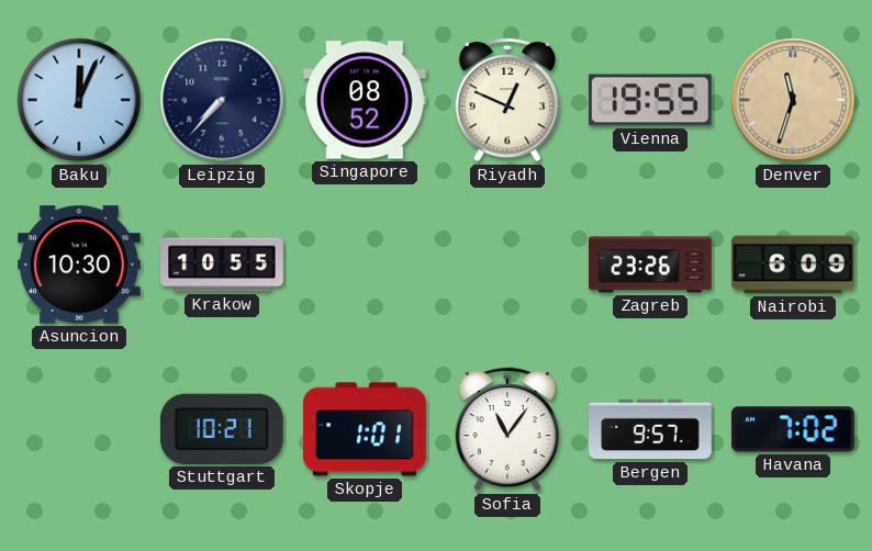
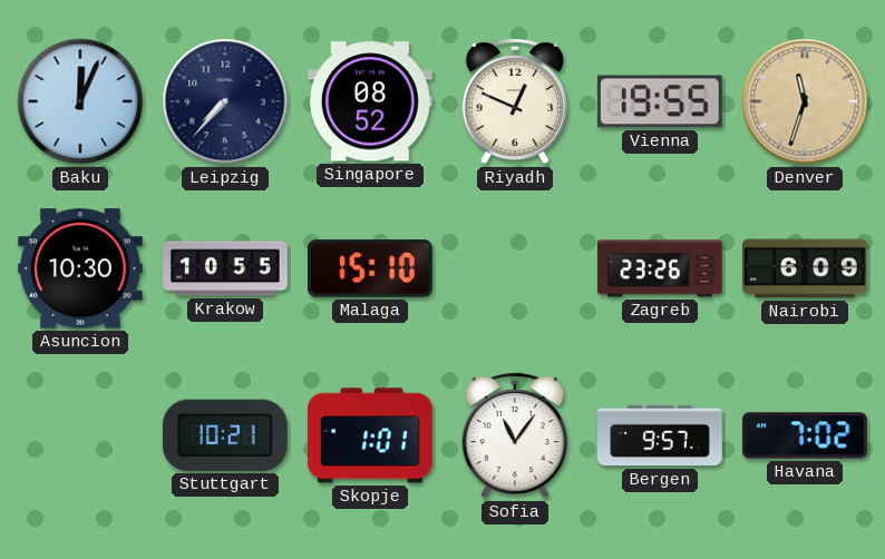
Malaga: none -> 15:10 (371, 268)
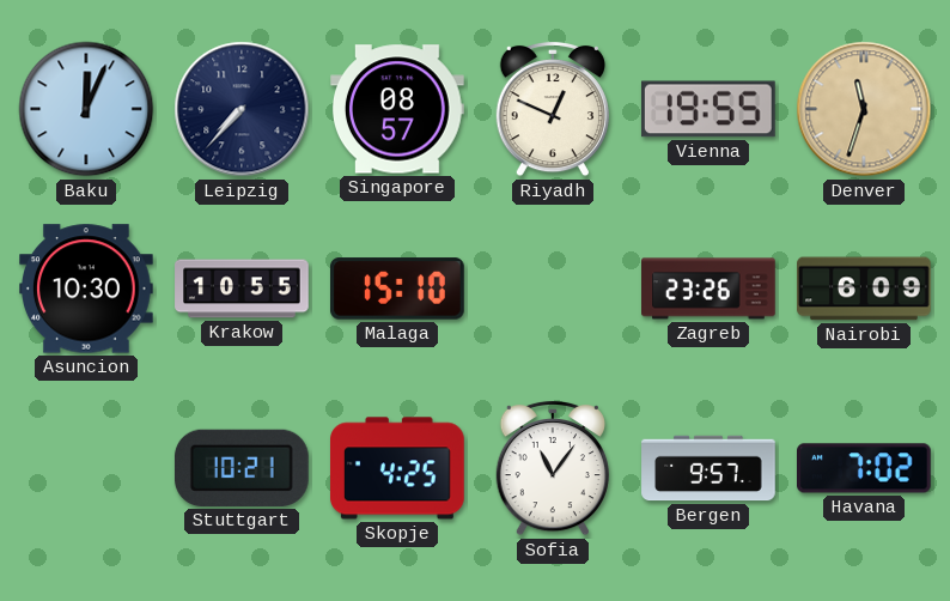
Singapore: 08:52 -> 08:57 (398, 109)
Skopje: 1:01 -> 4:25 (398, 468)
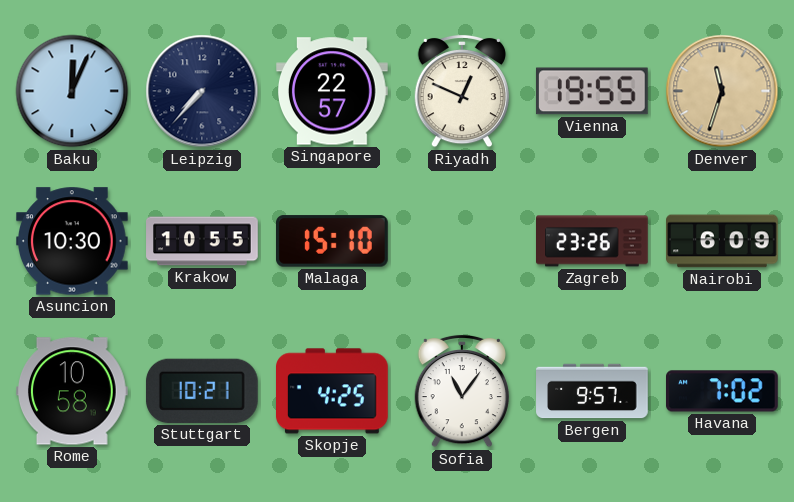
Singapore: 08:57 -> 22:57 (333, 91)
Rome: none -> 10:58 (73, 391)
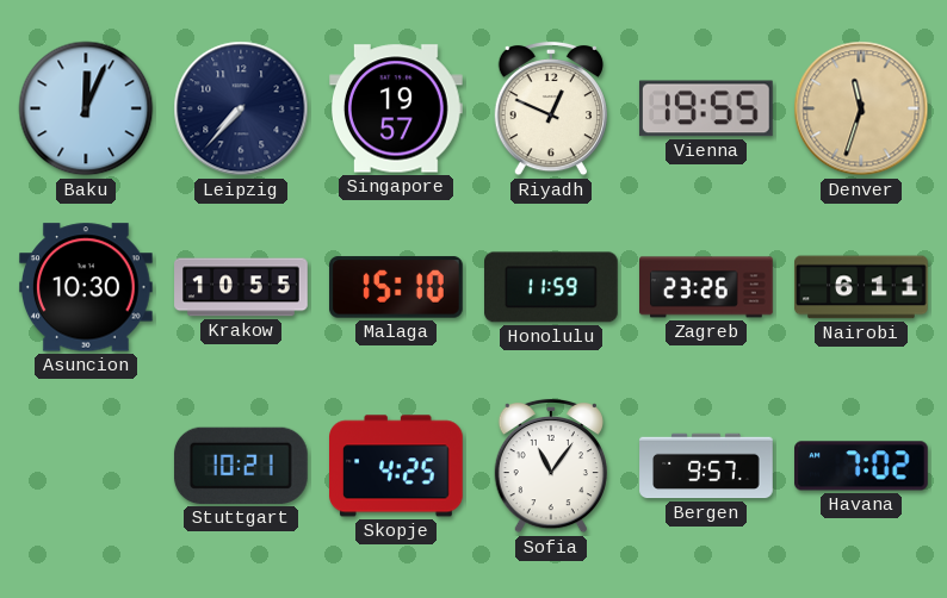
Singapore: 22:57 -> 19:57 (397, 108)
Honolulu: none -> 11:59 (552, 287)
Nairobi: 6:09 -> 6:11 (861, 287)
Rome: 10:58 -> none (73, 391)
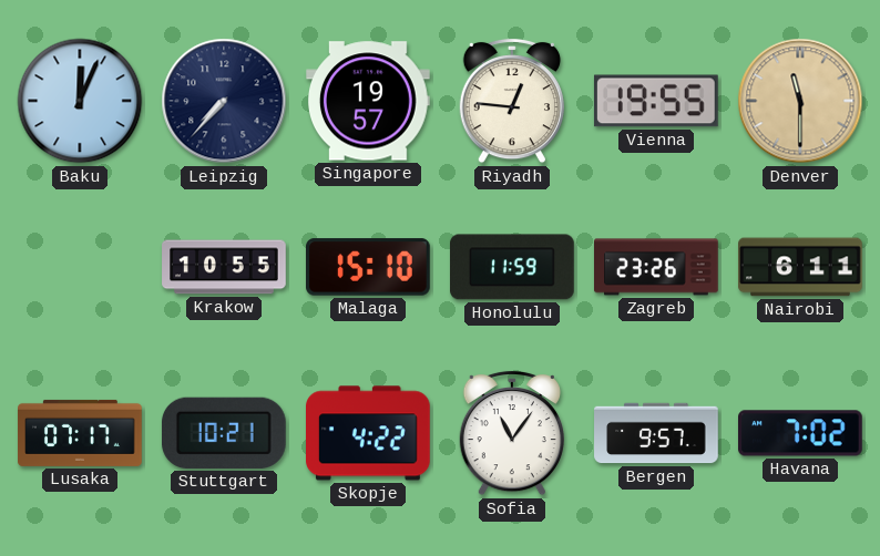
Riyadh: 12:49 -> 12:46 (512, 101)
Denver: 11:33 -> 11:30 (800, 101)
Asuncion: 10:30 -> none (87, 287)
Lusaka: none -> 07:17 (80, 433)
Skopje: 4:25 -> 4:22 (369, 433)
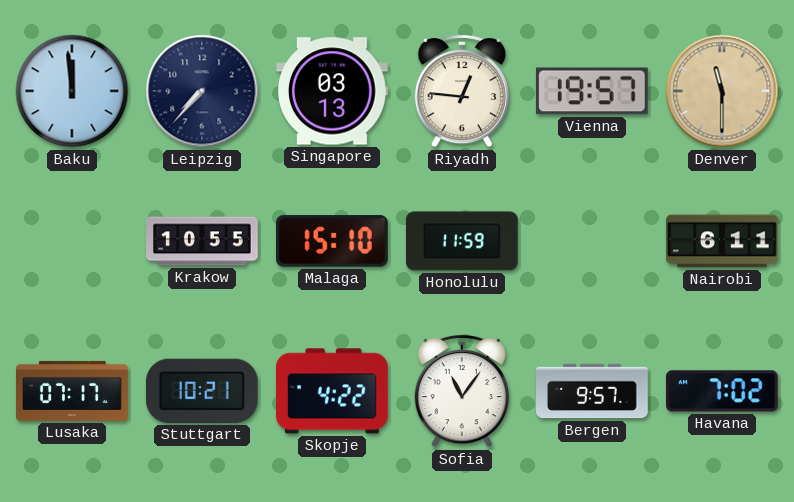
Baku: 12:04 -> 11:59 (72, 91)
Singapore: 19:57 -> 03:13 (333, 91)
Vienna: 19:55 -> 19:57 (592, 91)
Zagreb: 23:26 -> none (656, 267)
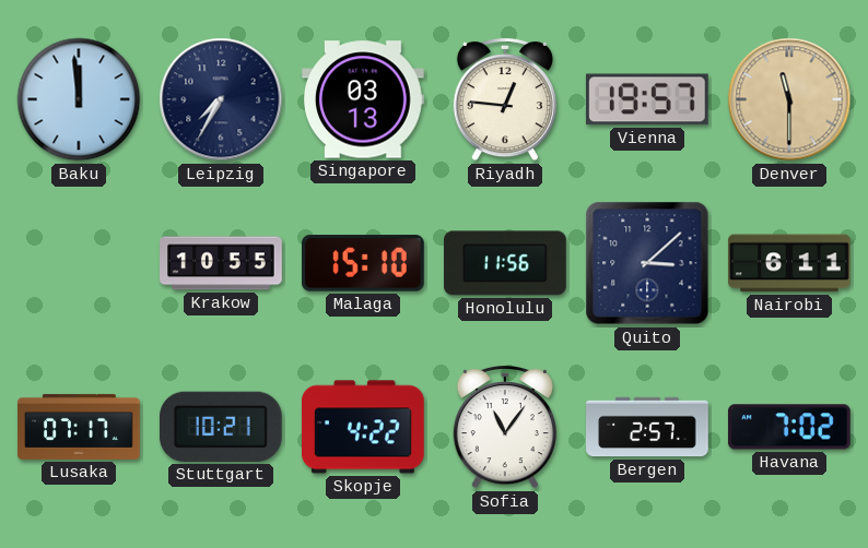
Leipzig: 7:37 -> 7:35 (221, 99)
Honolulu: 11:59 -> 11:56 (506, 263)
Quito: none -> 3:08 (647, 263)
Bergen: 9:57 -> 2:57 (647, 427)
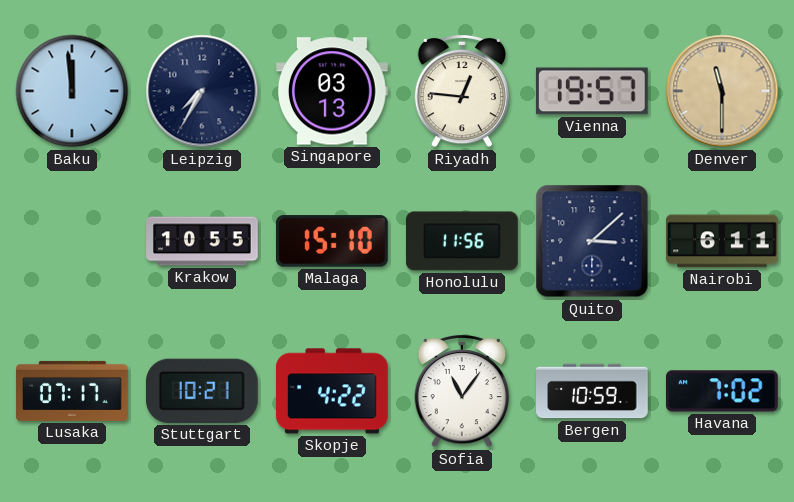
Bergen: 2:57 -> 10:59 (592, 391)
